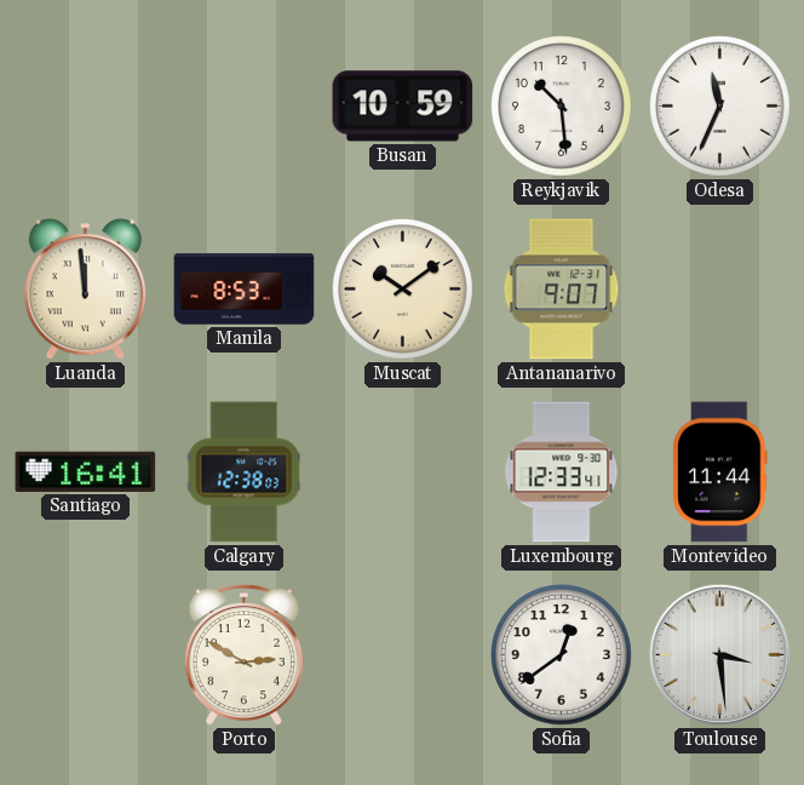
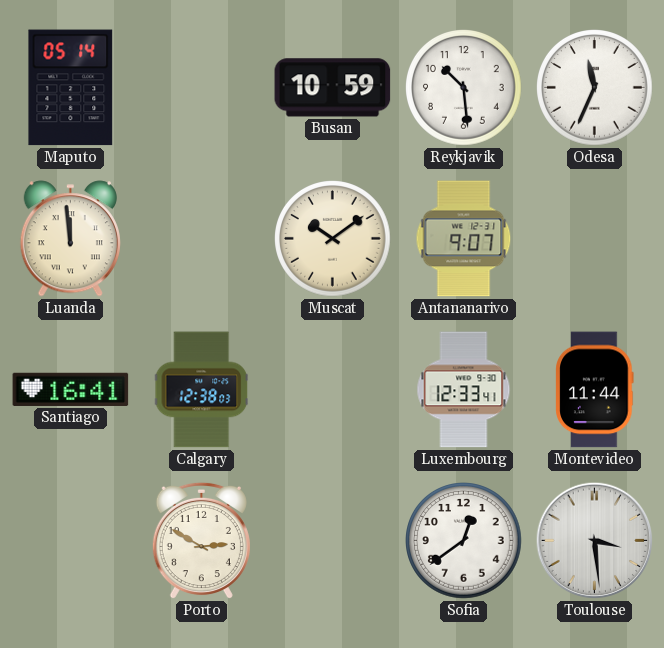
Maputo: none -> 05:14 (71, 88)
Manila: 8:53 -> none (245, 290)
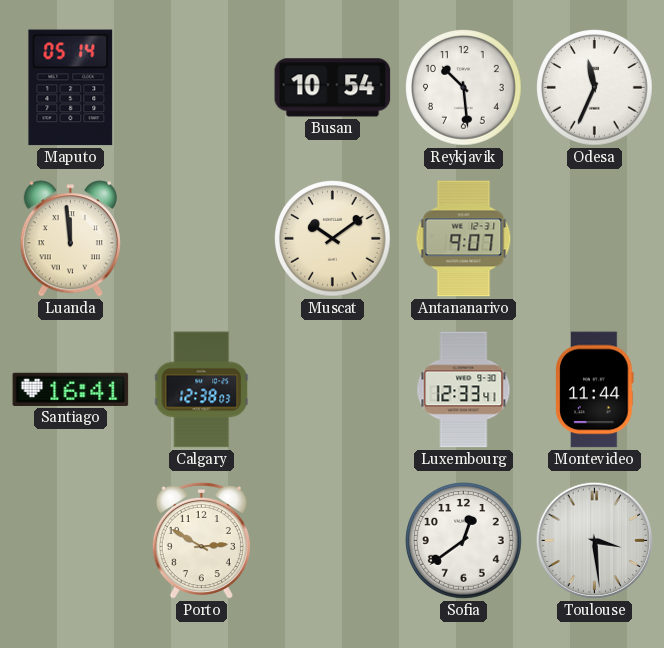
Busan: 10:59 -> 10:54 (333, 88)
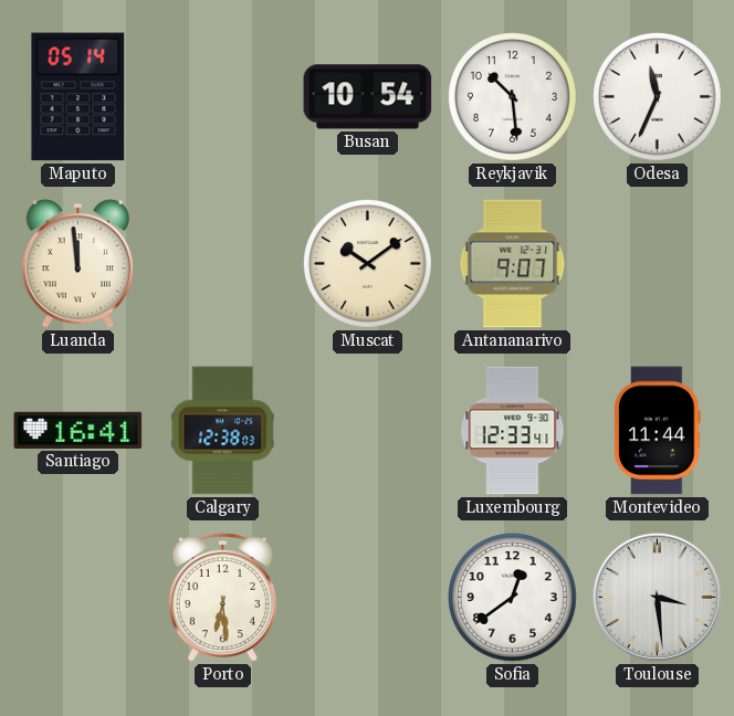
Porto: 2:50 -> 6:29 (222, 598)
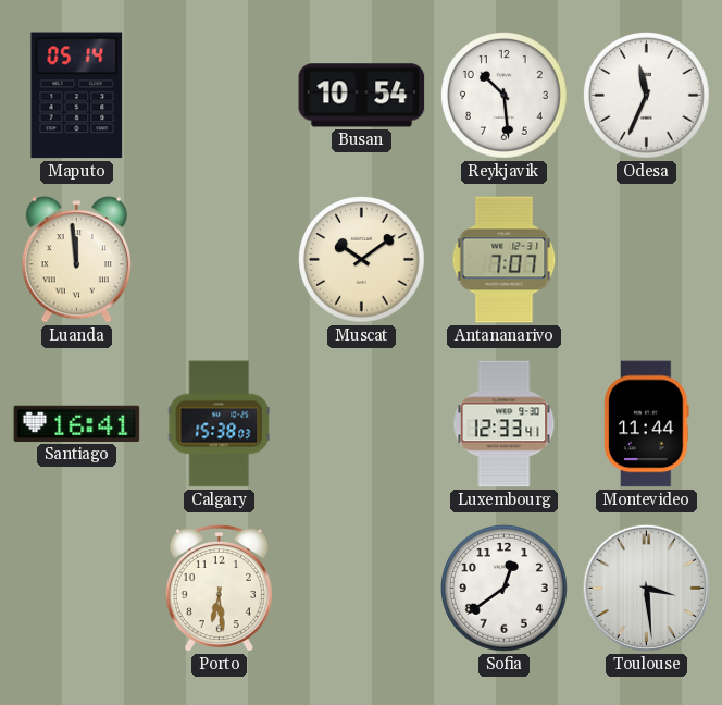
Antananarivo: 9:07 -> 7:07 (505, 260)
Calgary: 12:38 -> 15:38 (219, 424)
